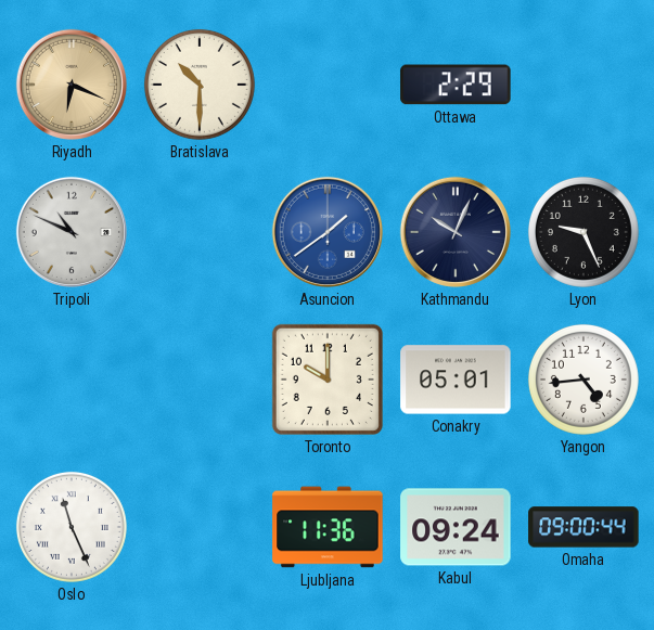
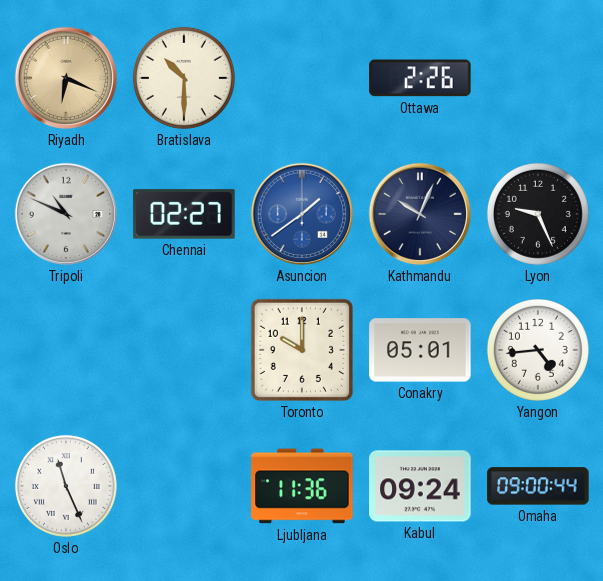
Ottawa: 2:29 -> 2:26 (420, 78)
Chennai: none -> 02:27 (184, 214)
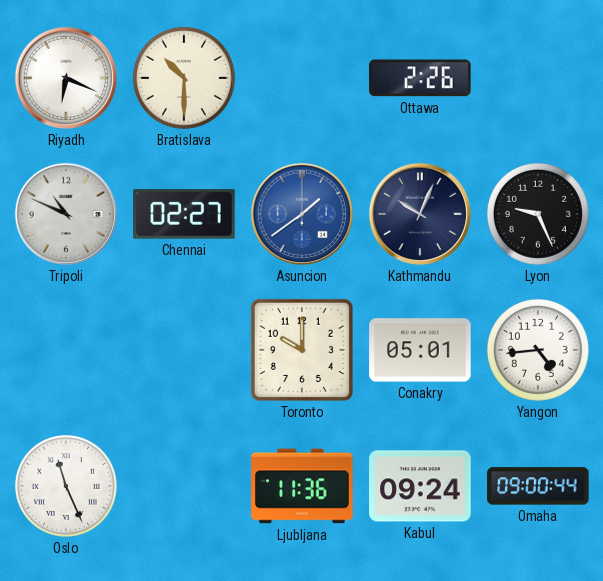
Riyadh dial: champagne -> white (66, 78)
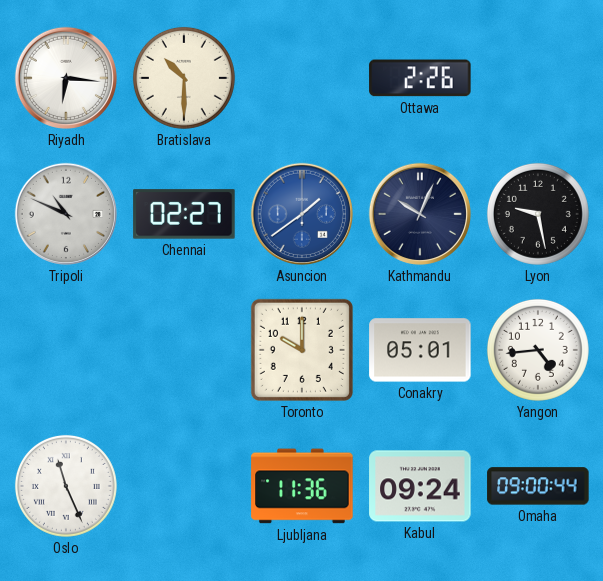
Riyadh: 6:19 -> 6:16 (66, 78)
Lyon: 9:26 -> 9:28 (538, 214)
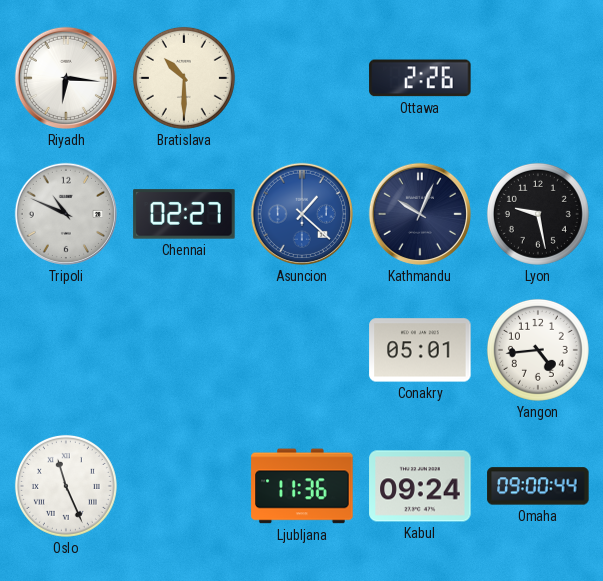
Asuncion: 1:39 -> 1:22 (302, 214)
Toronto: 10:00 -> none (302, 350)
